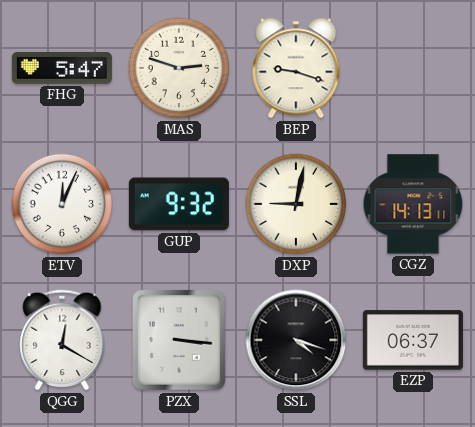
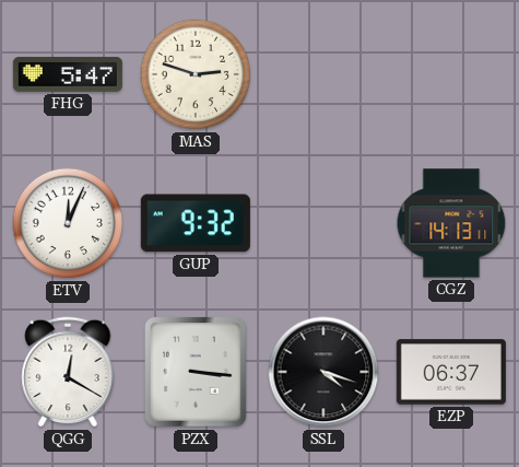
BEP: 9:18 -> none (296, 68)
DXP: 9:02 -> none (296, 204)
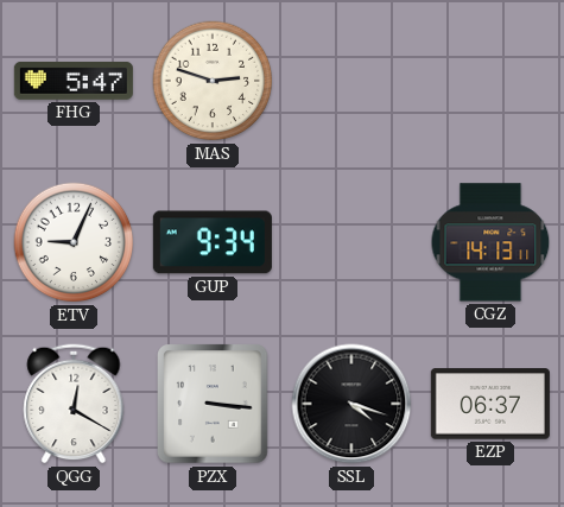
ETV: 12:04 -> 9:04 (74, 242)
GUP: 9:32 -> 9:34 (213, 242)
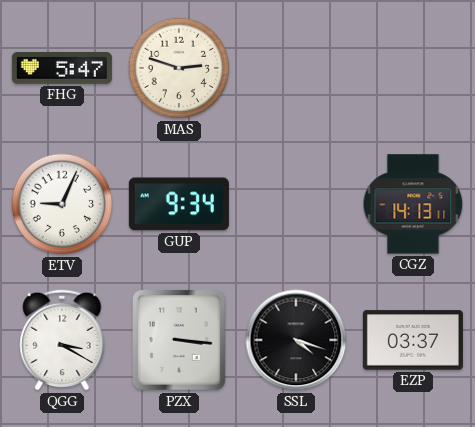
QGG: 12:20 -> 3:20 (62, 340)
EZP: 06:37 -> 03:37 (413, 340)
